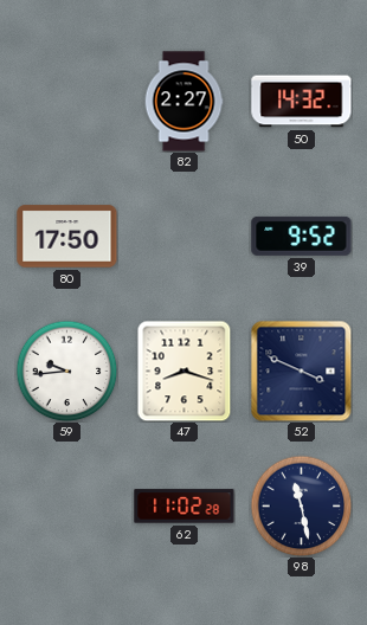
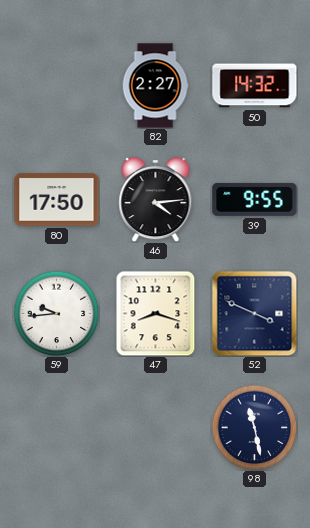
46: none -> 4:14 (156, 199)
39: 9:52 -> 9:55 (255, 199)
62: 11:02 -> none (185, 507)
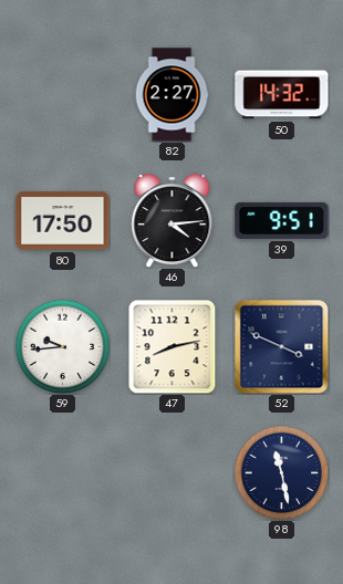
39: 9:55 -> 9:51 (282, 220)
47: 8:18 -> 8:13 (173, 346)
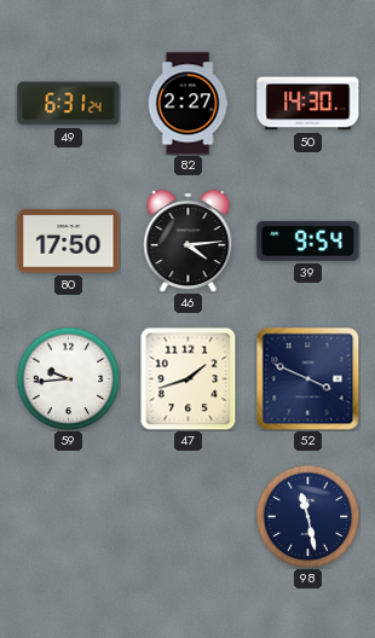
49: none -> 6:31 (69, 104)
50: 14:32 -> 14:30 (308, 104)
39: 9:51 -> 9:54 (308, 240)
47: 8:13 -> 1:42 (189, 378)
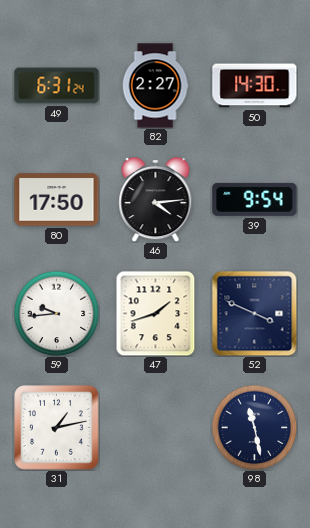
31: none -> 1:13 (57, 428)
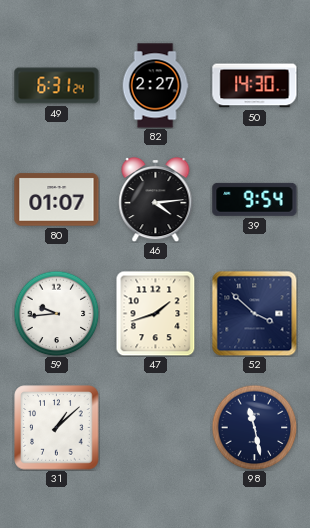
80: 17:50 -> 01:07 (57, 200)
52: 3:49 -> 3:52 (254, 313)
31: 1:13 -> 1:08 (57, 428)
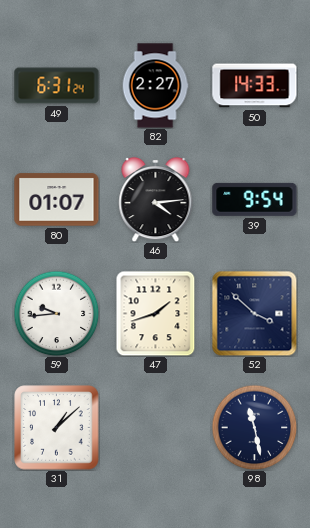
50: 14:30 -> 14:33 (255, 86)
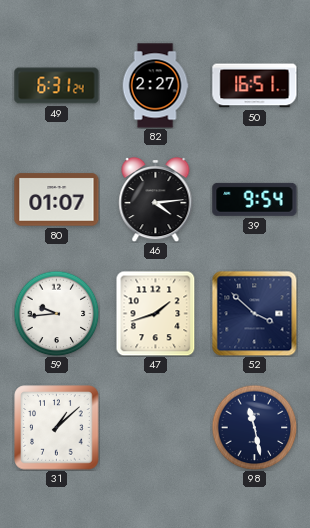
50: 14:33 -> 16:51 (255, 86)
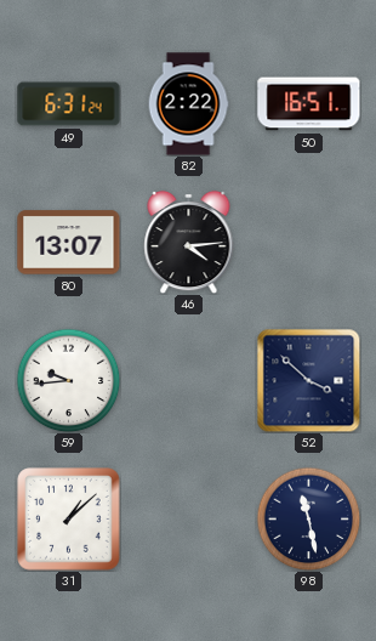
82: 2:27 -> 2:22 (188, 104)
80: 01:07 -> 13:07 (69, 243)
39: 9:54 -> none (255, 199)
47: 1:42 -> none (156, 313)
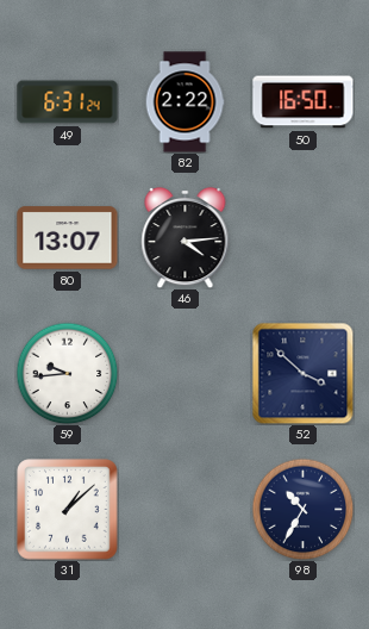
50: 16:51 -> 16:50 (304, 102)
98: 11:28 -> 10:35 (302, 509)
